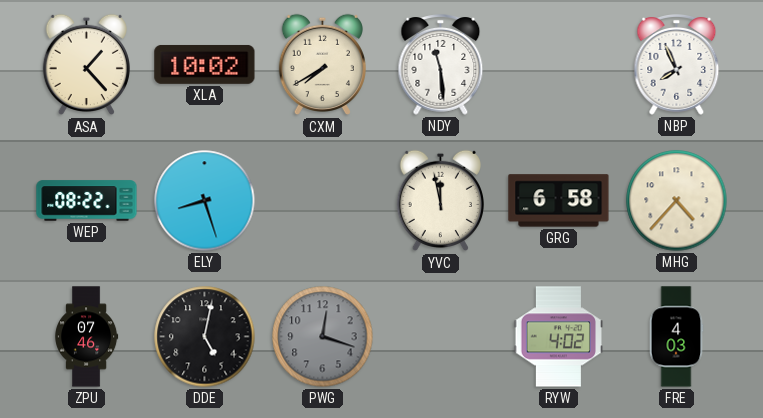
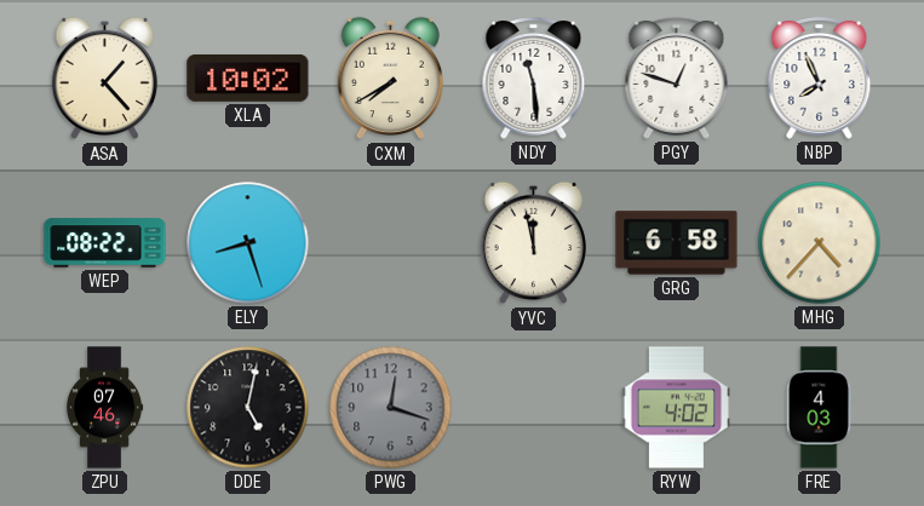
PGY: none -> 12:48 (677, 79)
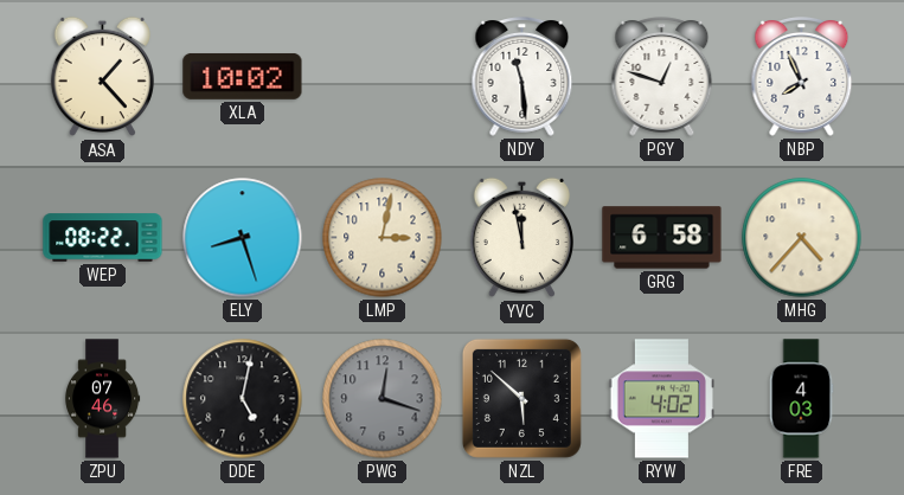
CXM: 7:40 -> none (390, 79)
LMP: none -> 3:02 (383, 238)
NZL: none -> 5:52 (521, 398)
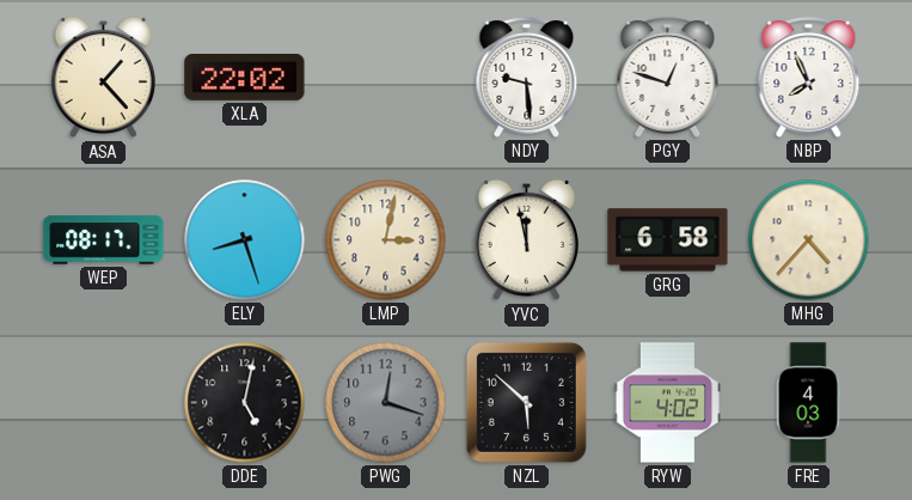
XLA: 10:02 -> 22:02 (245, 77)
NDY: 11:29 -> 9:29 (527, 78)
WEP: 08:22 -> 08:17 (104, 240)
ZPU: 07:46 -> none (102, 399)
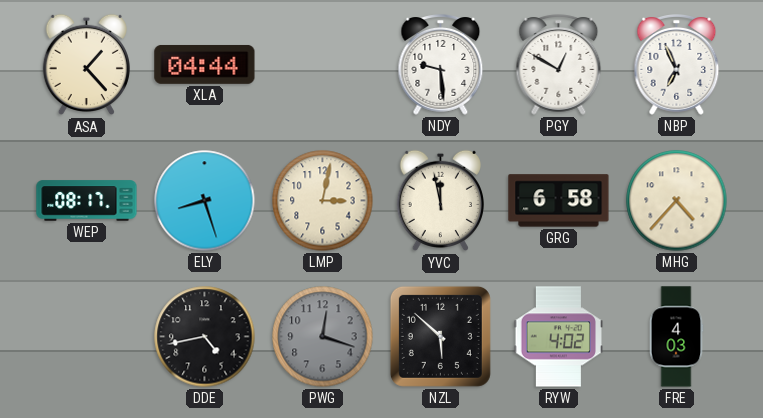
XLA: 22:02 -> 04:44 (205, 64)
PGY: 12:48 -> 12:50 (559, 65)
NBP: 7:56 -> 6:56 (677, 65)
DDE: 5:02 -> 4:43 (205, 337)
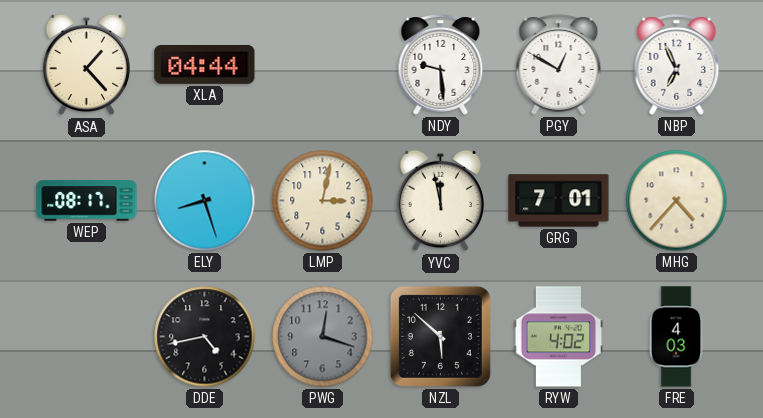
GRG: 6:58 -> 7:01 (559, 201)
